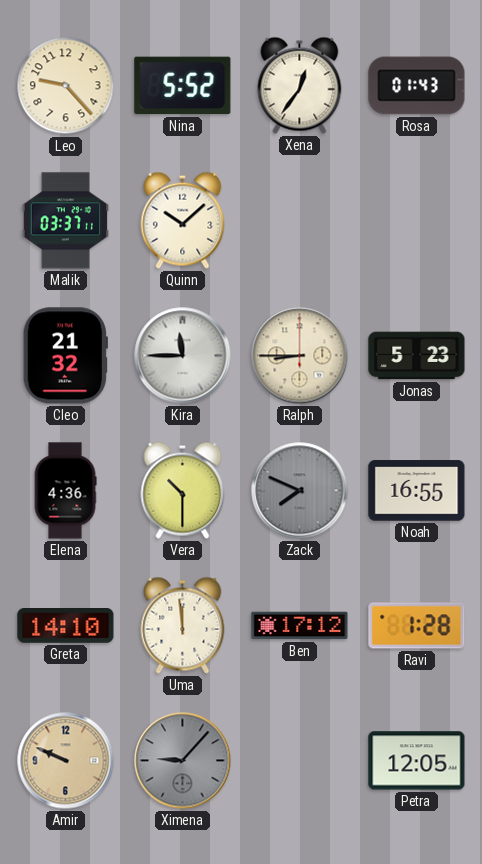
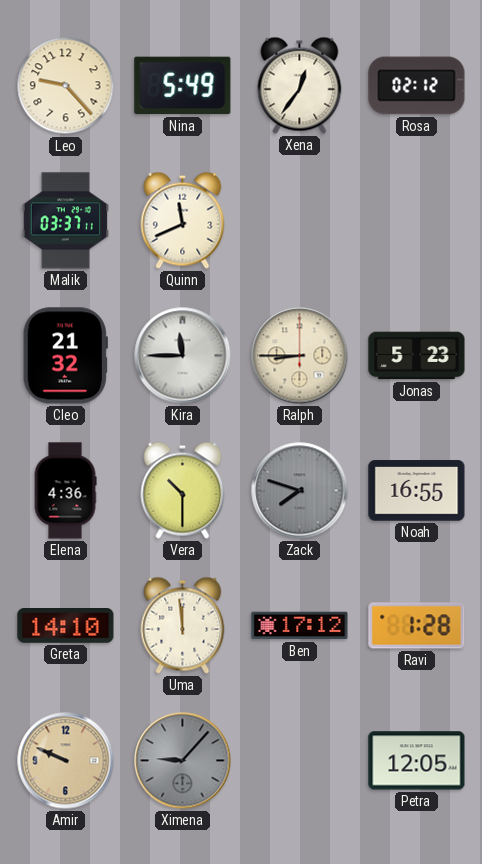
Nina: 5:52 -> 5:49 (183, 86)
Rosa: 01:43 -> 02:12 (417, 86)
Quinn: 10:08 -> 11:41 (183, 220)
Zack: 7:49 -> 7:48 (300, 491)
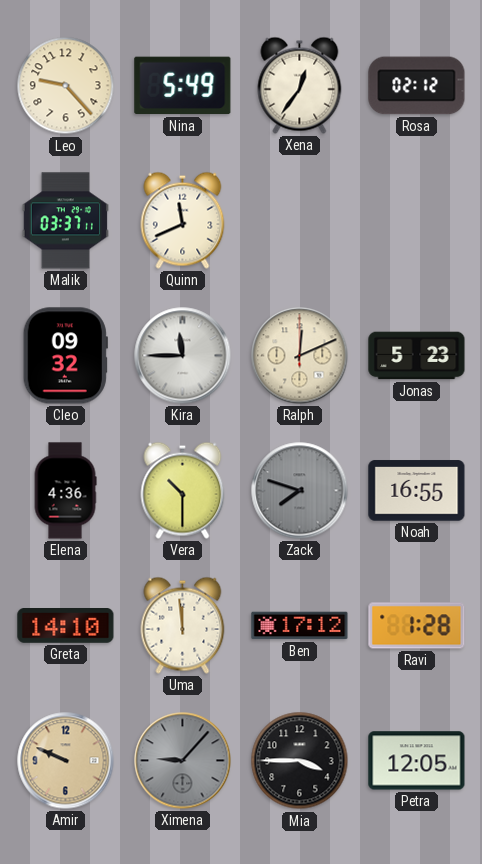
Cleo: 21:32 -> 09:32 (65, 356)
Ralph: 8:45 -> 12:11 (300, 356)
Mia: none -> 3:45 (300, 761)
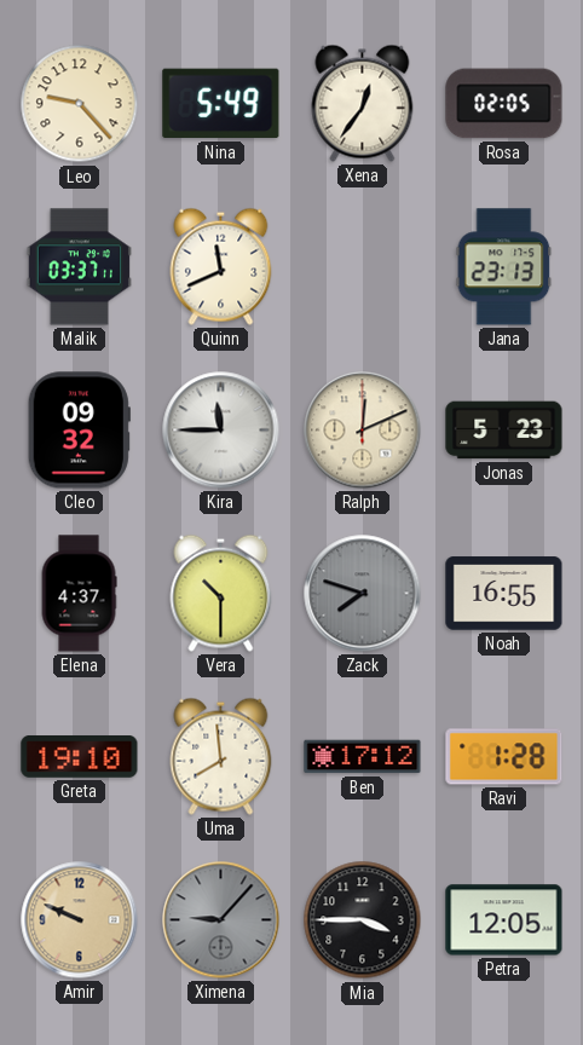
Rosa: 02:12 -> 02:05 (504, 104)
Jana: none -> 23:13 (504, 267)
Elena: 4:36 -> 4:37 (79, 594)
Greta: 14:10 -> 19:10 (80, 757)
Uma: 11:59 -> 7:59 (221, 756)
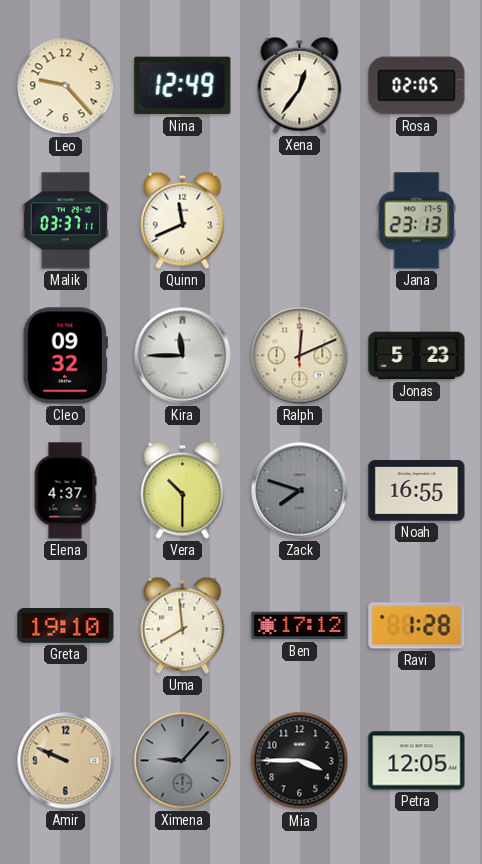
Nina: 5:49 -> 12:49 (183, 86)
